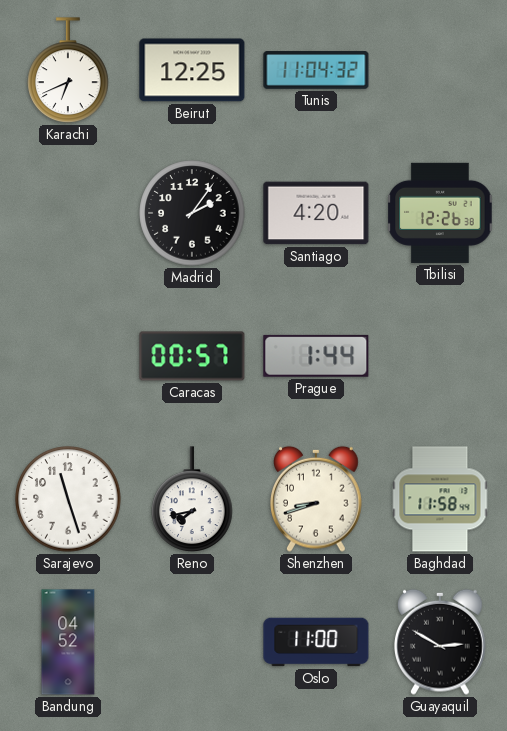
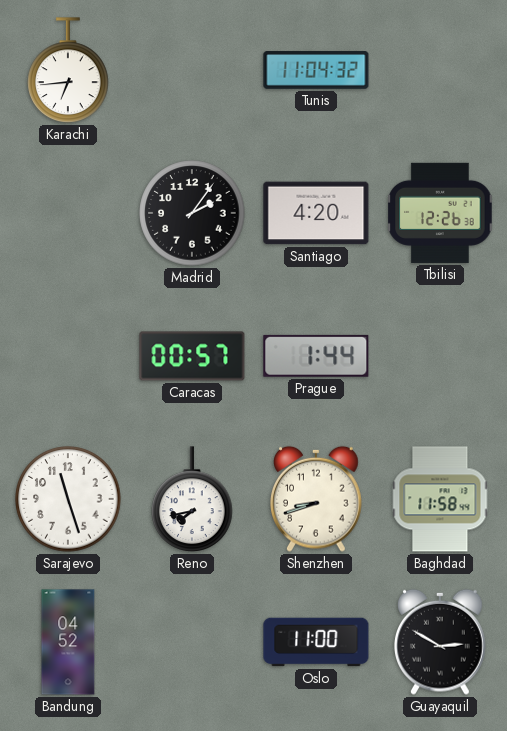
Karachi: 6:41 -> 6:44 (68, 70)
Beirut: 12:25 -> none (192, 70)
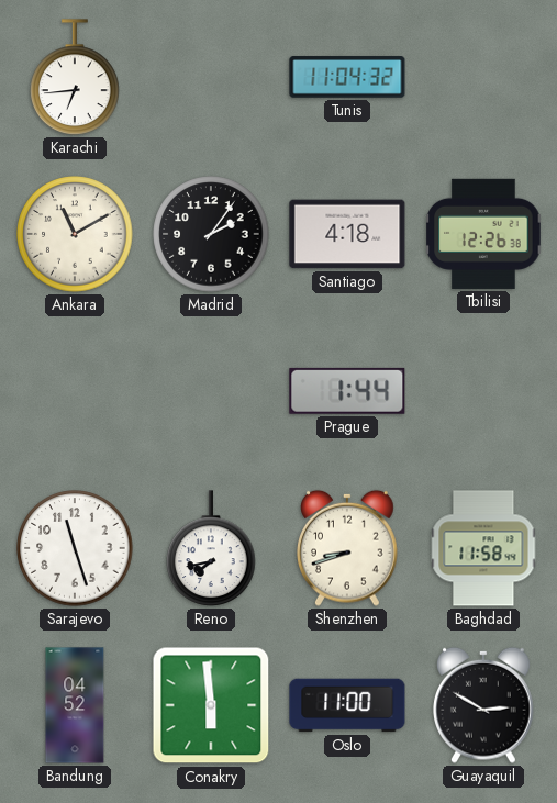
Ankara: none -> 11:10 (75, 234)
Santiago: 4:20 -> 4:18 (347, 234)
Caracas: 00:57 -> none (192, 356)
Conakry: none -> 5:59 (211, 705)
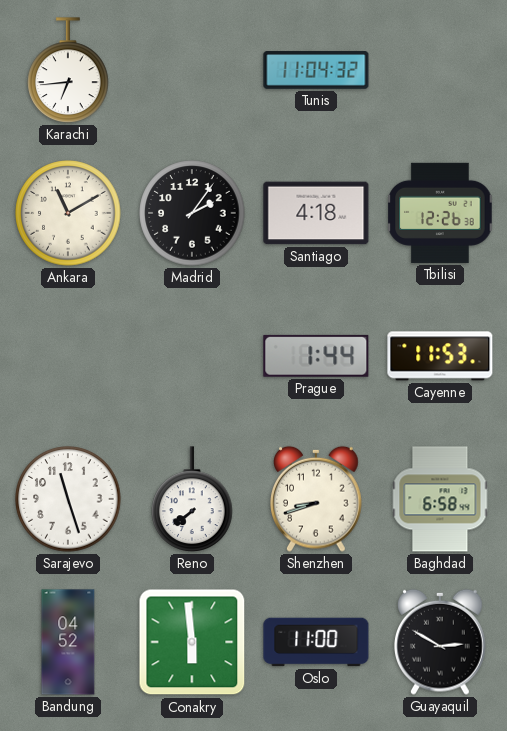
Cayenne: none -> 11:53 (440, 356)
Reno: 7:43 -> 7:39 (192, 499)
Baghdad: 11:58 -> 6:58 (440, 499)
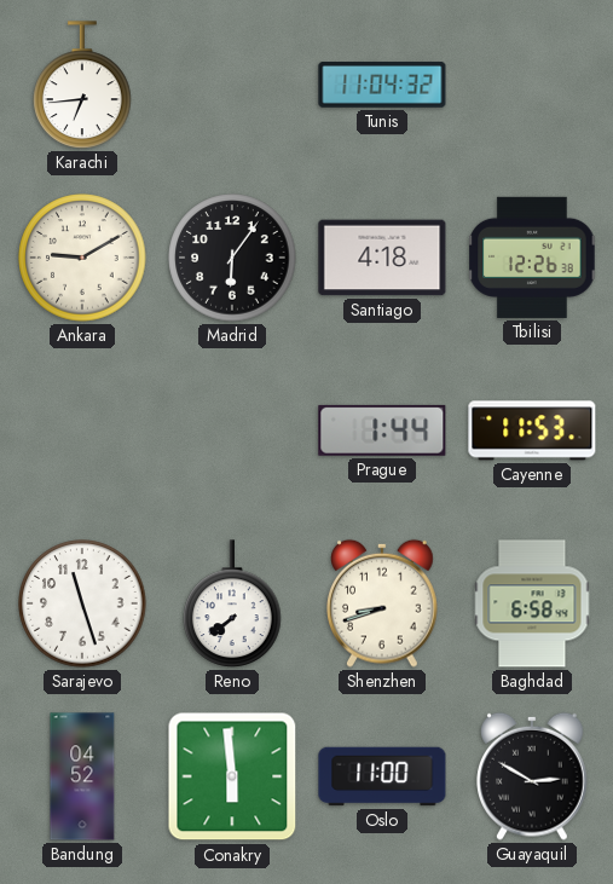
Ankara: 11:10 -> 9:10 (82, 258)
Madrid: 2:06 -> 6:06 (232, 258)
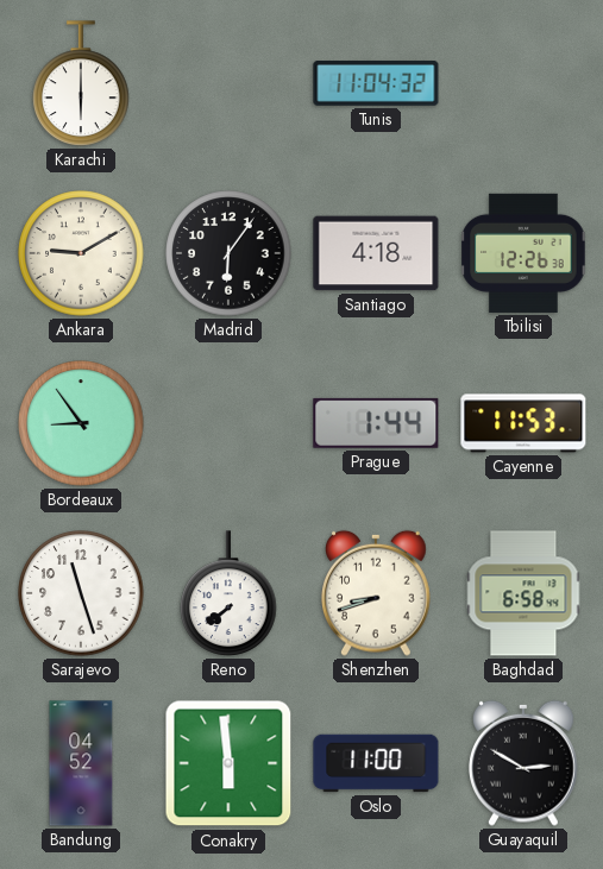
Karachi: 6:44 -> 6:00 (81, 83)
Bordeaux: none -> 8:54 (81, 423)
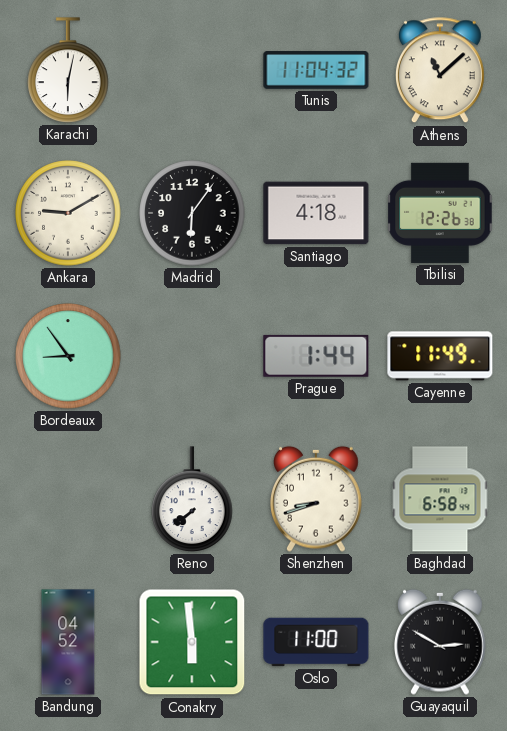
Karachi: 6:00 -> 6:02 (68, 70)
Athens: none -> 11:08 (440, 71)
Cayenne: 11:53 -> 11:49 (440, 356)
Sarajevo: 11:27 -> none (81, 593)
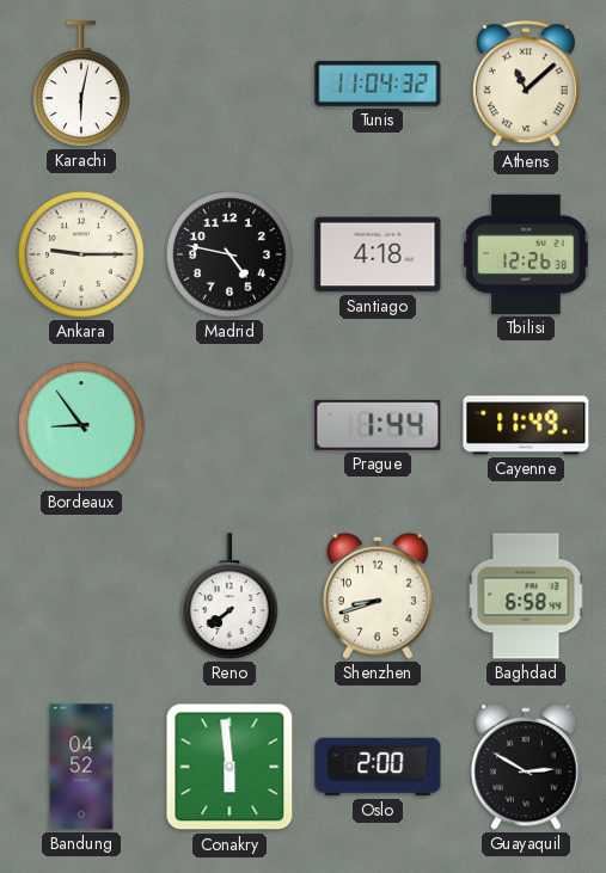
Ankara: 9:10 -> 9:15 (81, 254)
Madrid: 6:06 -> 4:47 (229, 254)
Oslo: 11:00 -> 2:00 (378, 767)
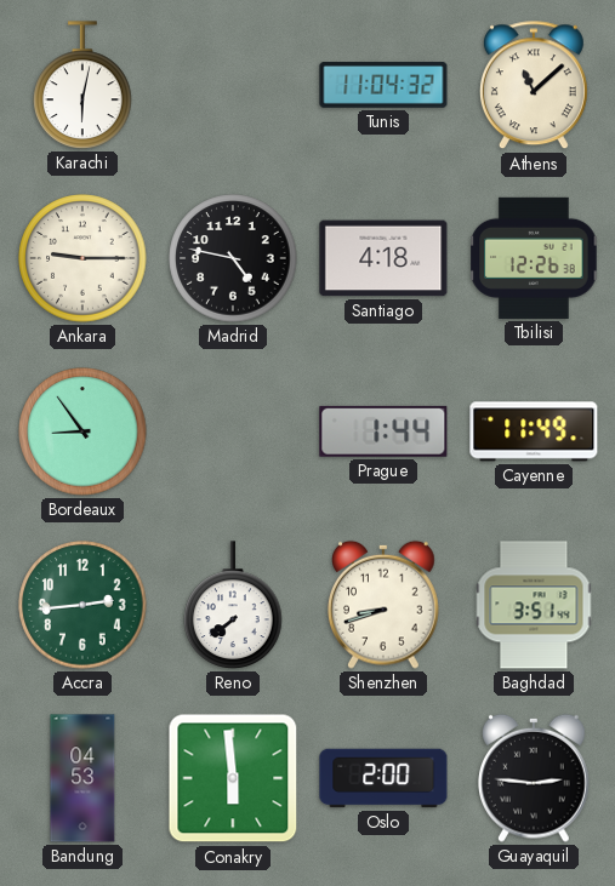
Accra: none -> 2:44 (82, 605)
Baghdad: 6:58 -> 3:51 (534, 605)
Bandung: 04:52 -> 04:53 (82, 778)
Guayaquil: 2:50 -> 2:46 (535, 778)
